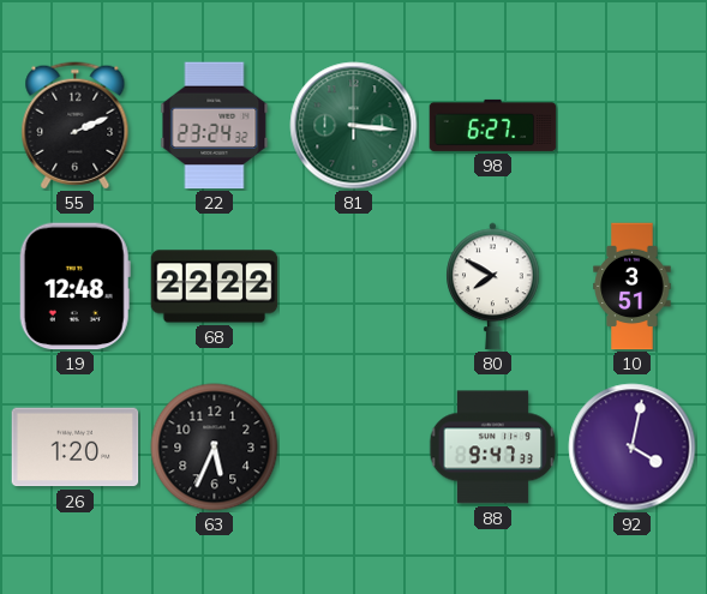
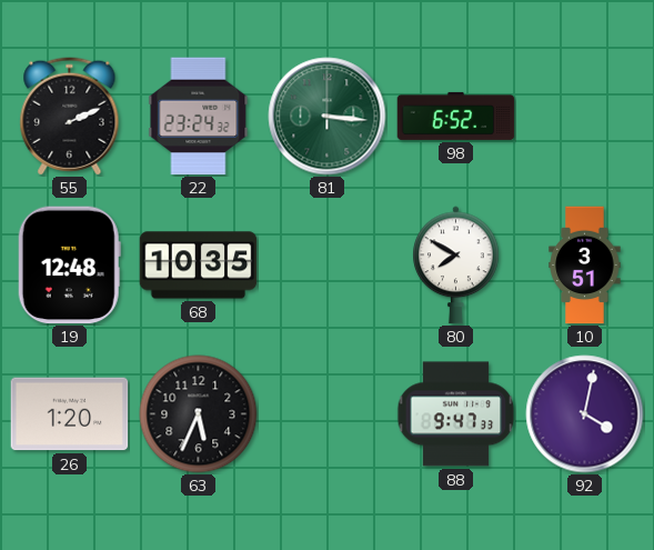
98: 6:27 -> 6:52 (456, 116)
68: 22:22 -> 10:35 (199, 266)
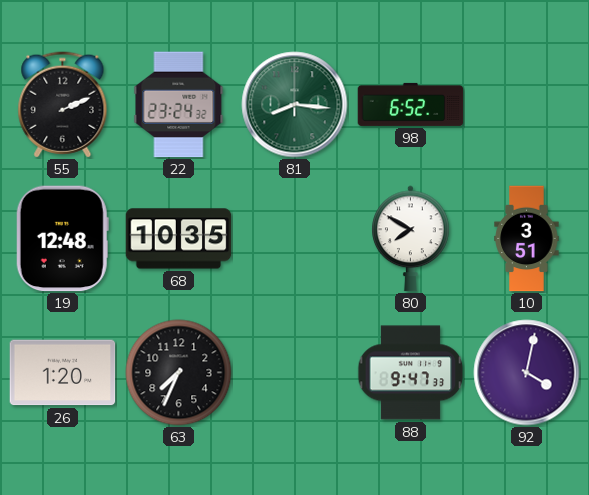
81: 3:16 -> 8:16 (295, 105)
63: 5:34 -> 7:34 (179, 373)
